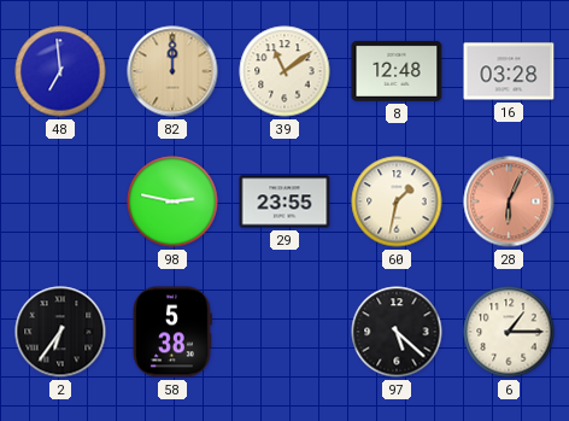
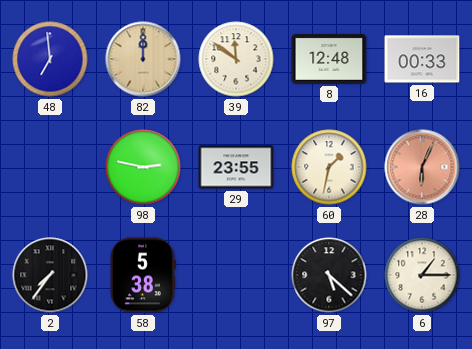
39: 11:09 -> 11:51 (236, 59)
16: 03:28 -> 00:33 (422, 59)
2: 6:36 -> 7:36 (50, 275)
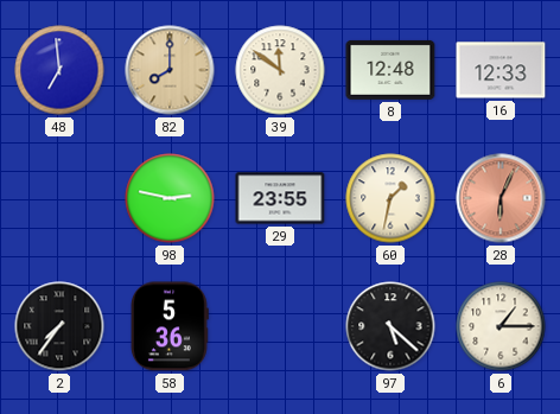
82: 12:00 -> 8:00 (170, 70)
16: 00:33 -> 12:33 (501, 70)
58: 5:38 -> 5:36 (168, 326)
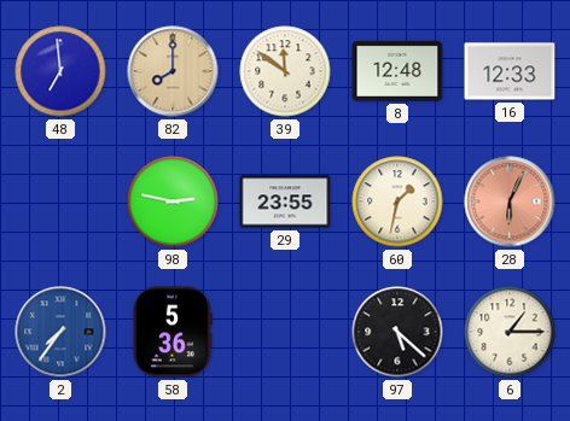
2 dial: black -> blue (60, 332)
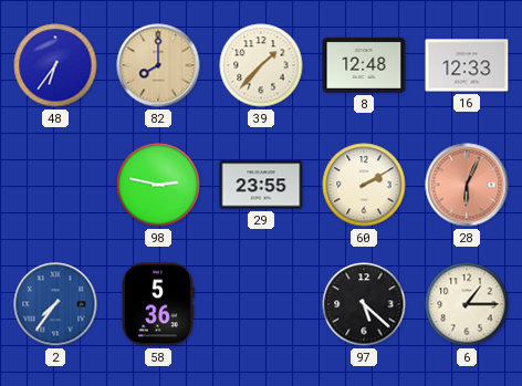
48: 6:59 -> 6:36 (55, 65)
39: 11:51 -> 1:37 (261, 65)
60: 1:32 -> 2:10 (364, 185)
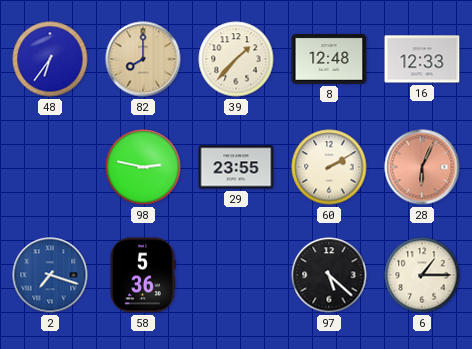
2: 7:36 -> 7:18 (50, 275)
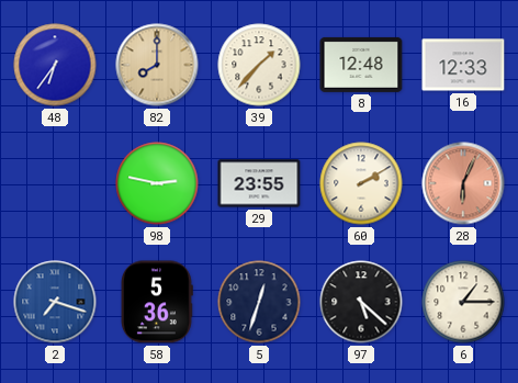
5: none -> 12:33 (259, 302)
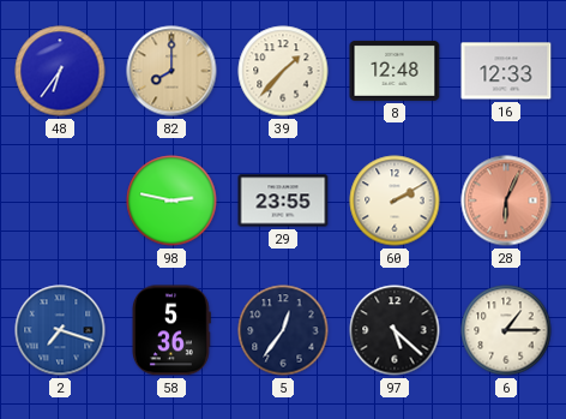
5: 12:33 -> 12:36 (283, 330)
